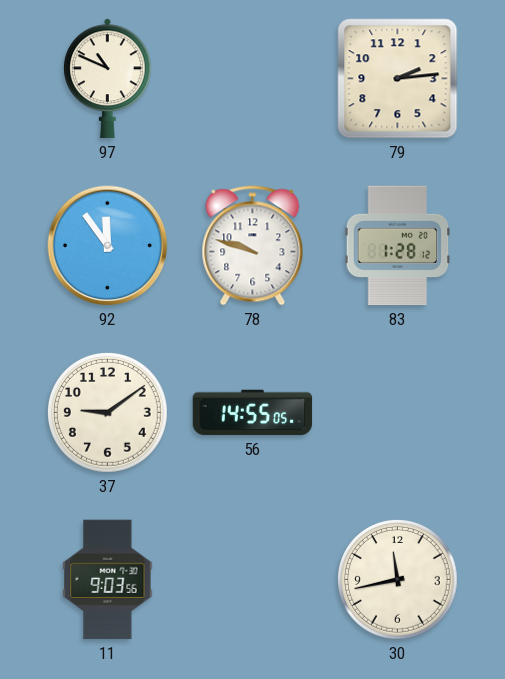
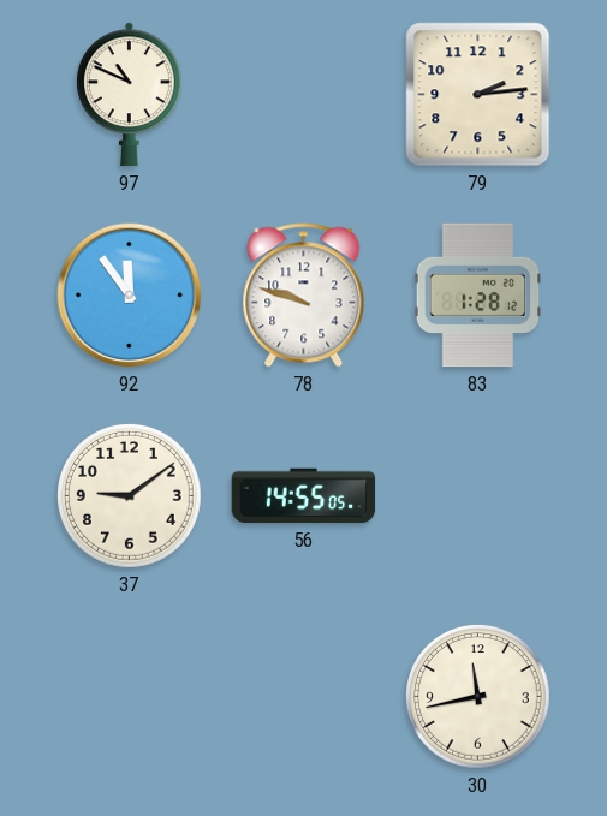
11: 9:03 -> none (108, 580)
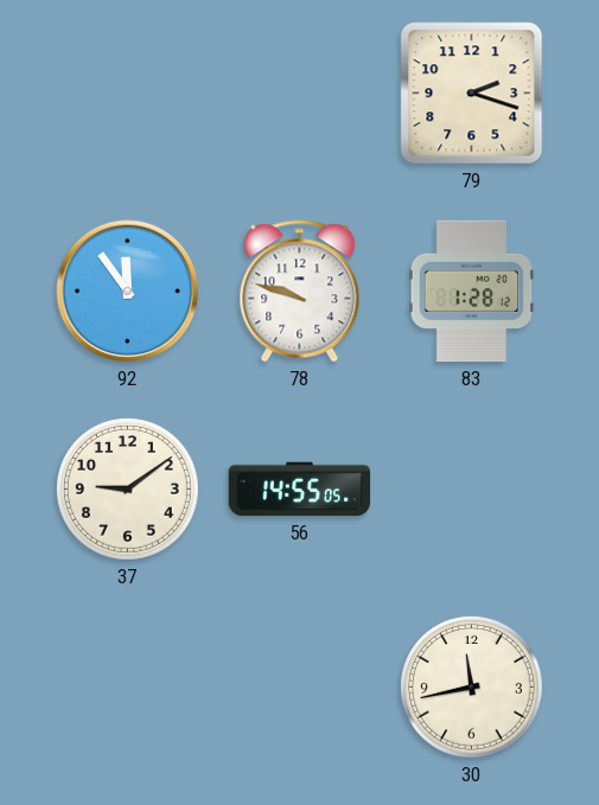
97: 10:49 -> none (129, 95)
79: 2:14 -> 2:18 (472, 94)
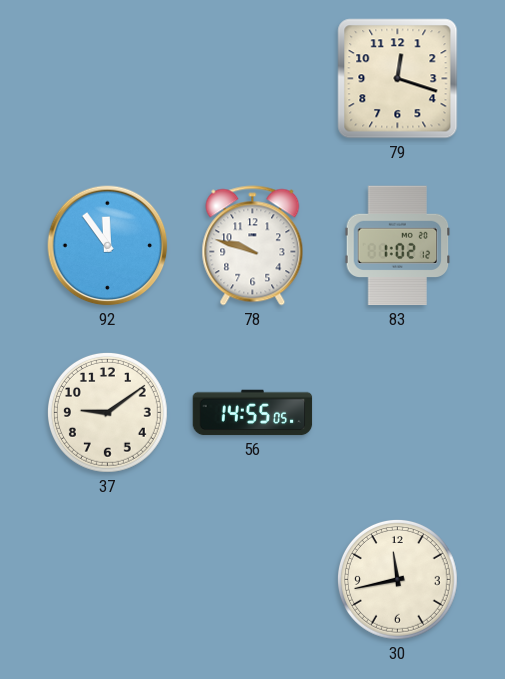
79: 2:18 -> 12:18 (398, 79)
83: 1:28 -> 1:02 (398, 246)
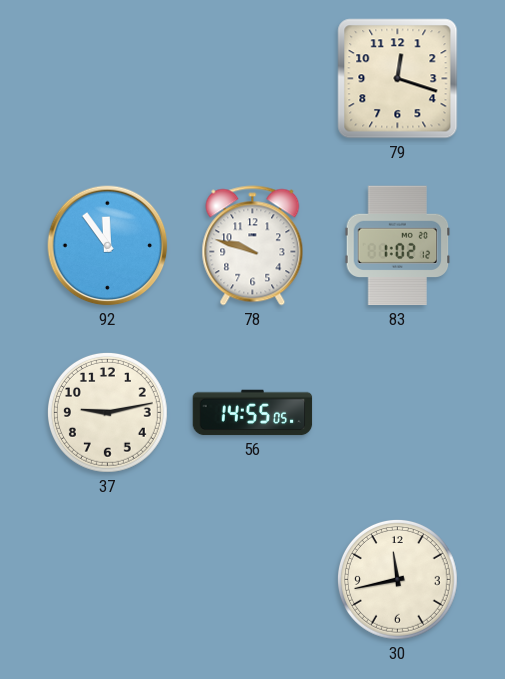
37: 9:09 -> 9:13 (108, 413)
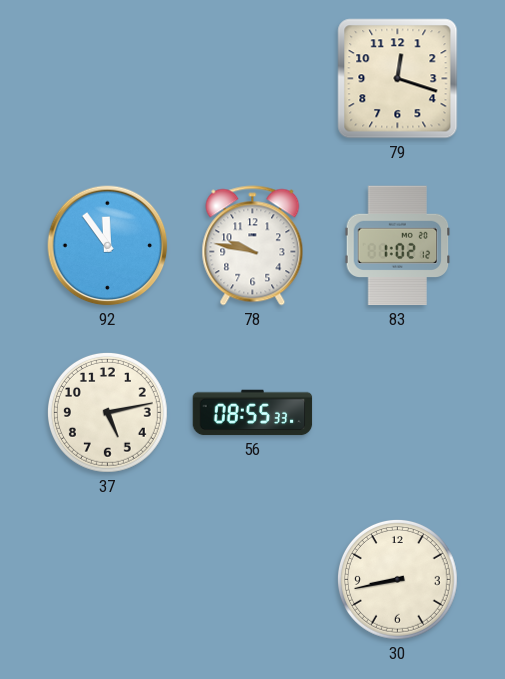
78: 9:48 -> 9:47 (253, 246)
37: 9:13 -> 5:13 (108, 413)
56: 14:55 -> 08:55 (253, 413)
30: 11:43 -> 8:43 (398, 580)
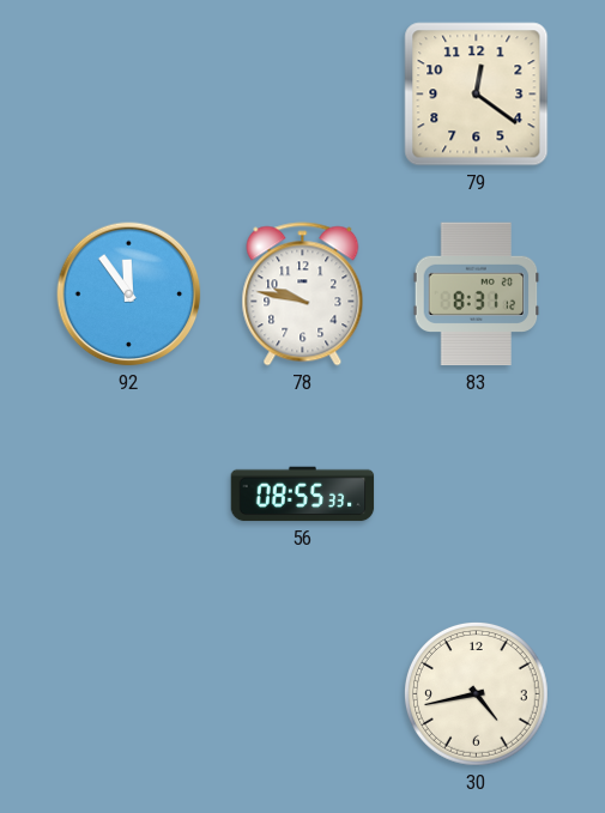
79: 12:18 -> 12:21 (477, 95)
83: 1:02 -> 8:31 (477, 295)
37: 5:13 -> none (108, 413)
30: 8:43 -> 4:43 (477, 694)
